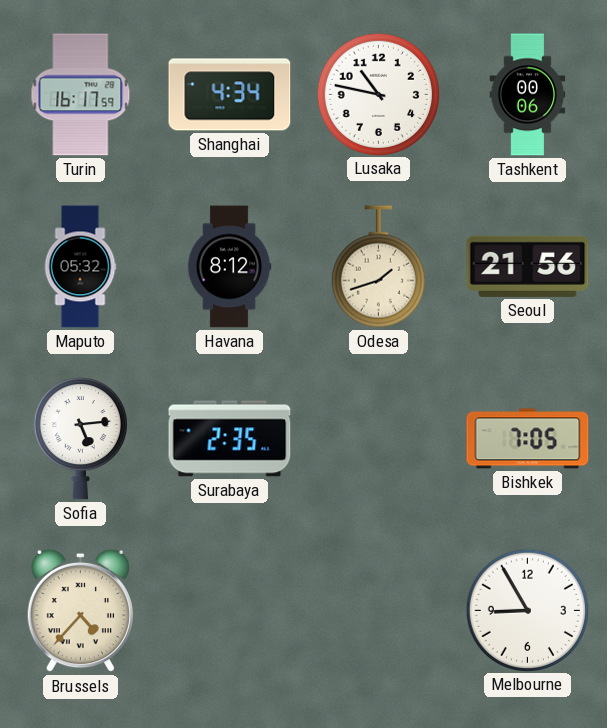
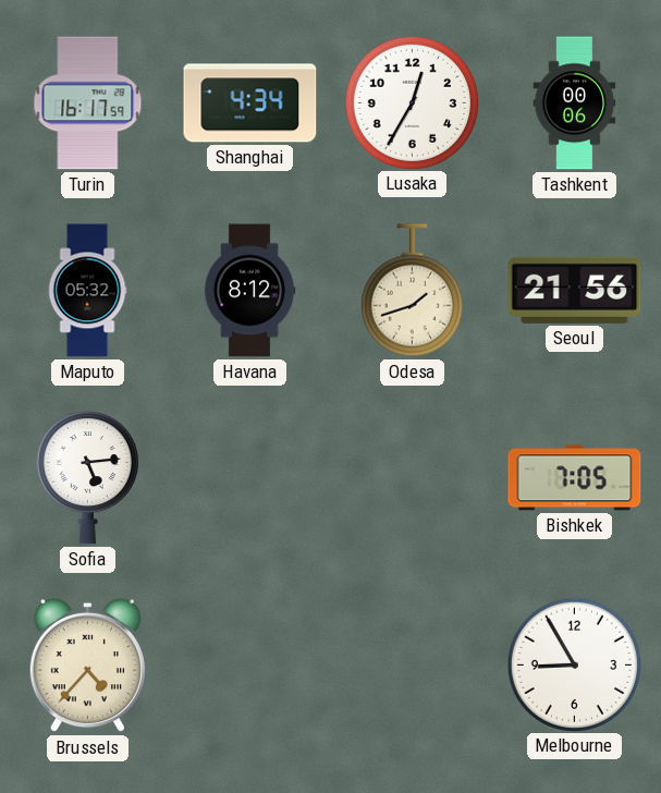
Lusaka: 10:47 -> 12:35 (412, 102)
Surabaya: 2:35 -> none (230, 439)
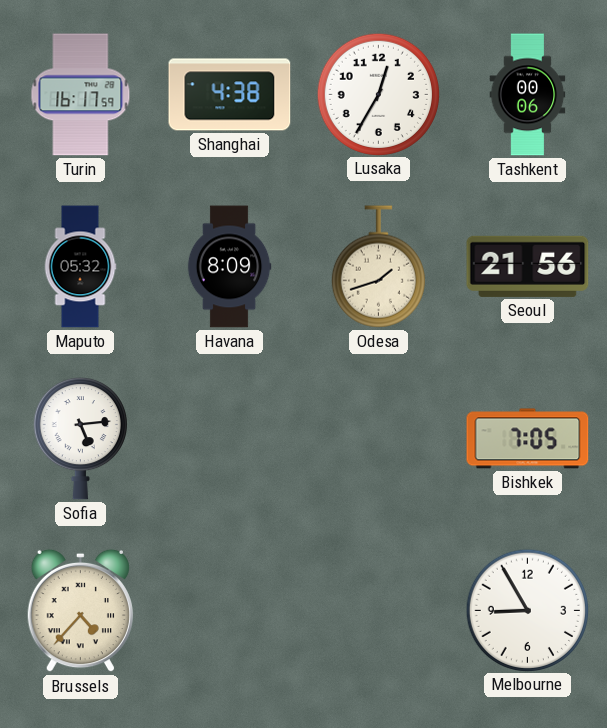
Shanghai: 4:34 -> 4:38 (230, 95)
Havana: 8:12 -> 8:09 (229, 267)
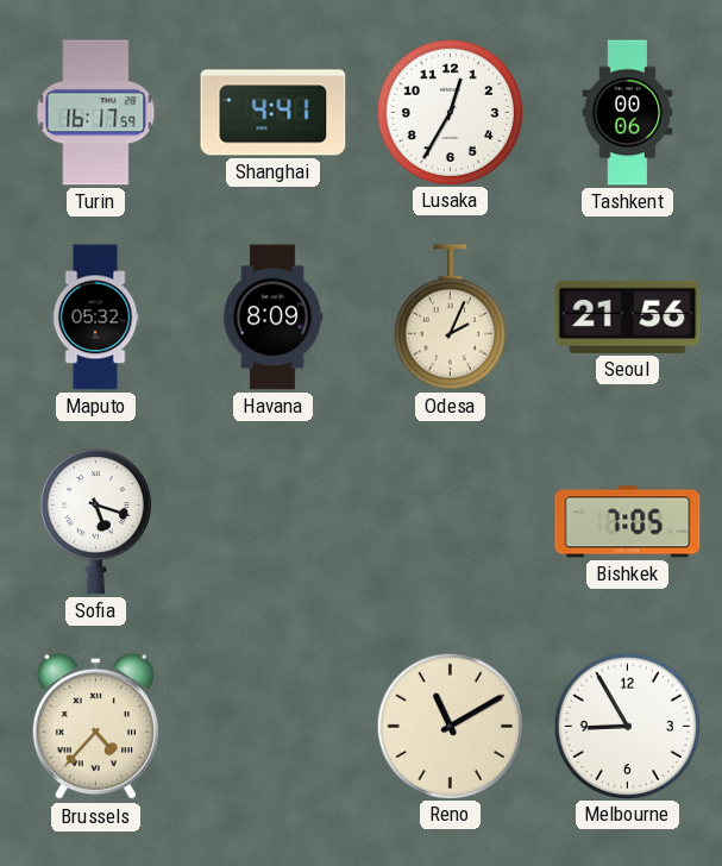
Shanghai: 4:38 -> 4:41 (274, 113)
Odesa: 1:42 -> 2:04 (450, 318)
Sofia: 5:14 -> 5:18 (95, 521)
Reno: none -> 11:10 (450, 726)
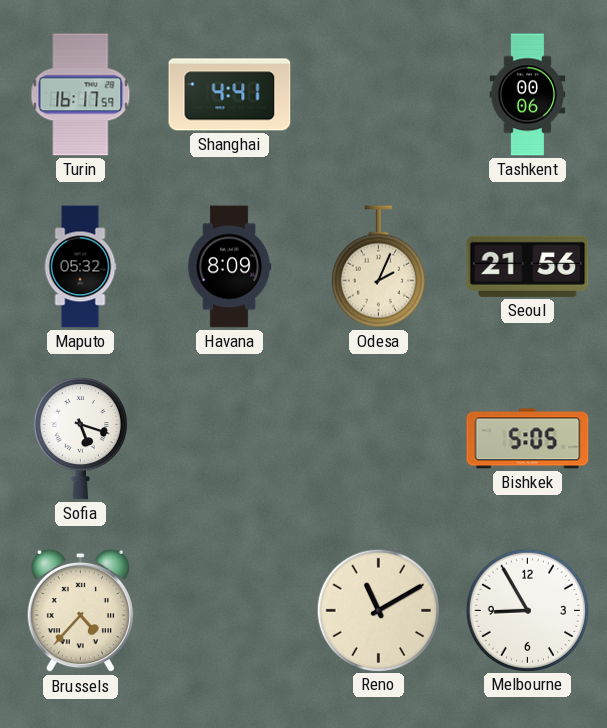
Lusaka: 12:35 -> none (450, 112)
Bishkek: 7:05 -> 5:05 (528, 439)
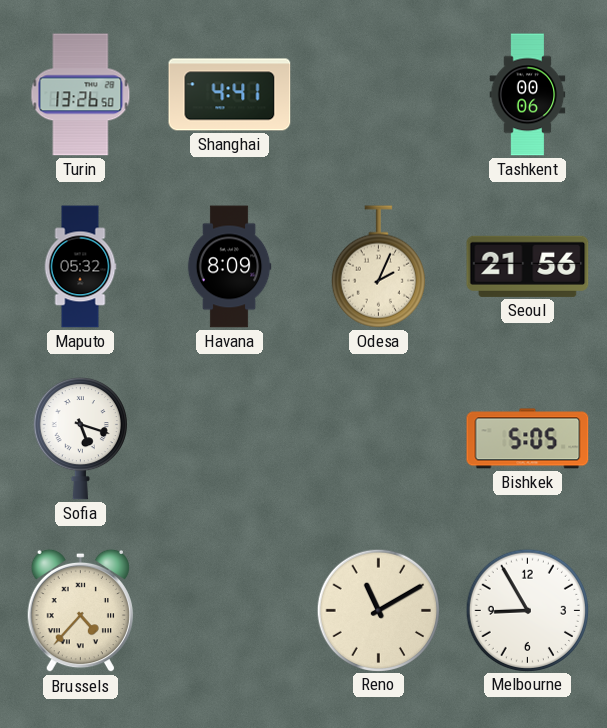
Turin: 16:17 -> 13:26 (81, 95)
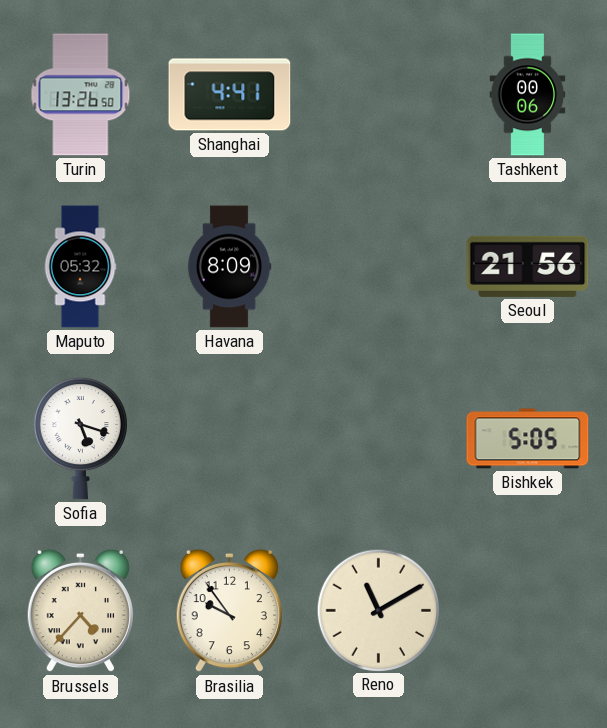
Odesa: 2:04 -> none (378, 267)
Brasilia: none -> 9:54 (229, 611)
Melbourne: 8:55 -> none (527, 610)
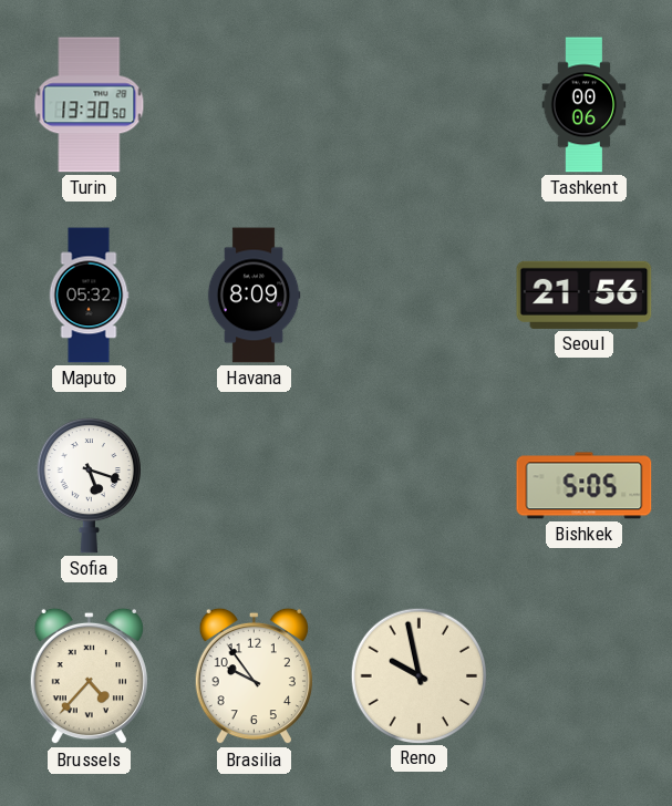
Turin: 13:26 -> 13:30 (90, 105)
Shanghai: 4:41 -> none (230, 95)
Reno: 11:10 -> 9:58 (418, 675)
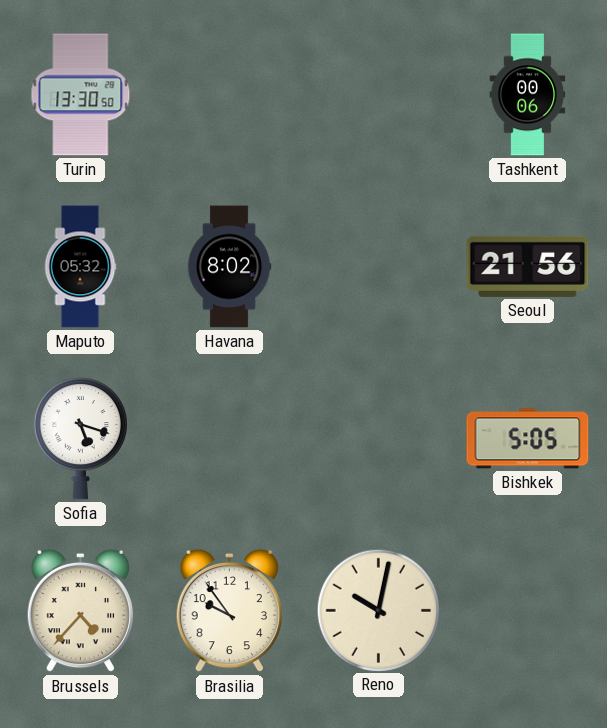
Havana: 8:09 -> 8:02 (229, 267)
Reno: 9:58 -> 10:02 (378, 610)
